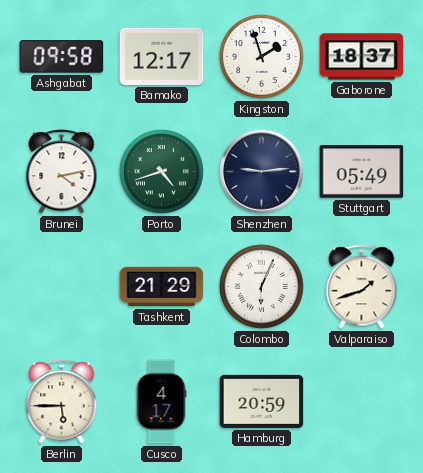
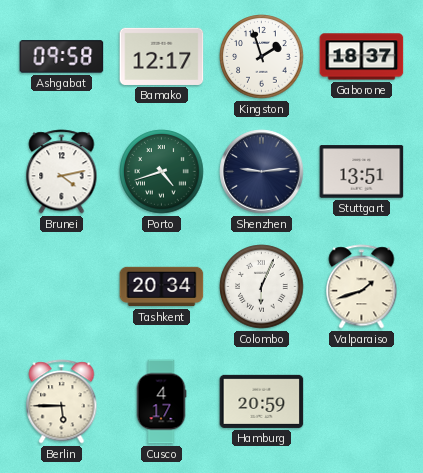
Stuttgart: 05:49 -> 13:51 (362, 172)
Tashkent: 21:29 -> 20:34 (162, 287)
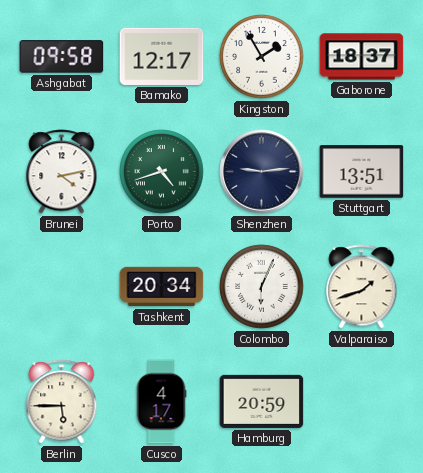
Kingston: 1:57 -> 1:55 (262, 57)
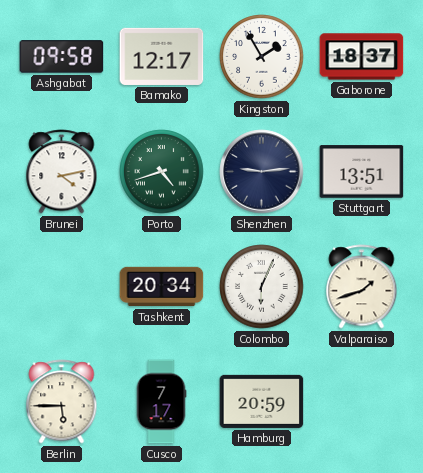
Cusco: 4:17 -> 7:17 (161, 402)
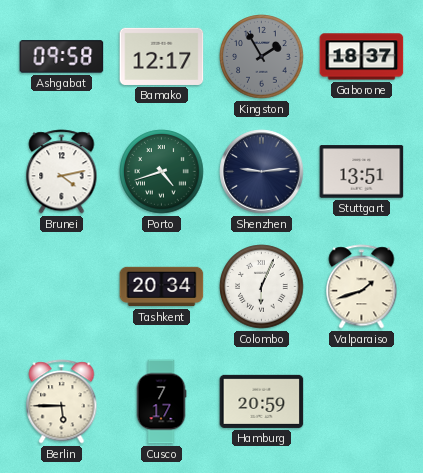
Kingston dial: white -> grey (262, 57)
